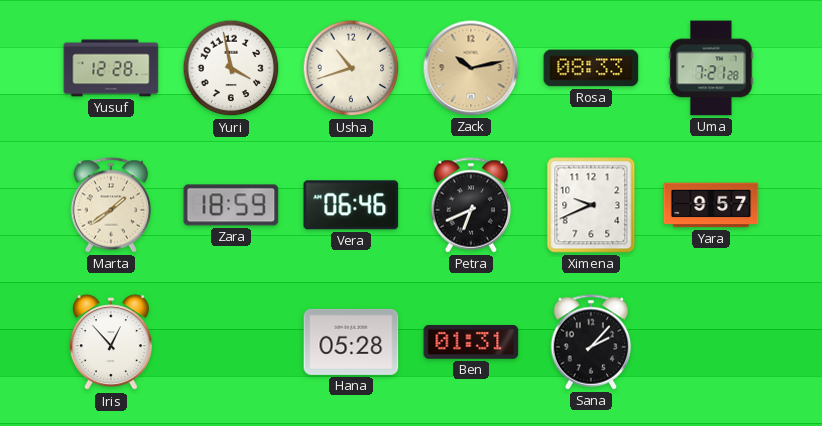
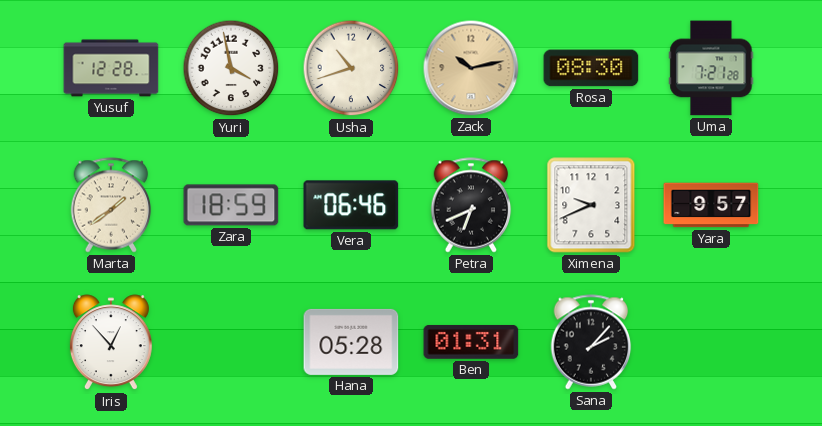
Rosa: 08:33 -> 08:30 (591, 68)
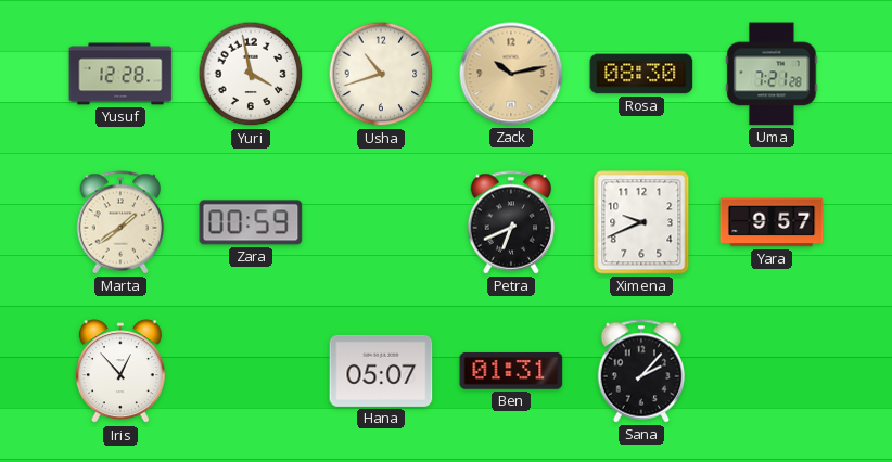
Zara: 18:59 -> 00:59 (251, 222)
Vera: 06:46 -> none (351, 205)
Hana: 05:28 -> 05:07 (381, 371)
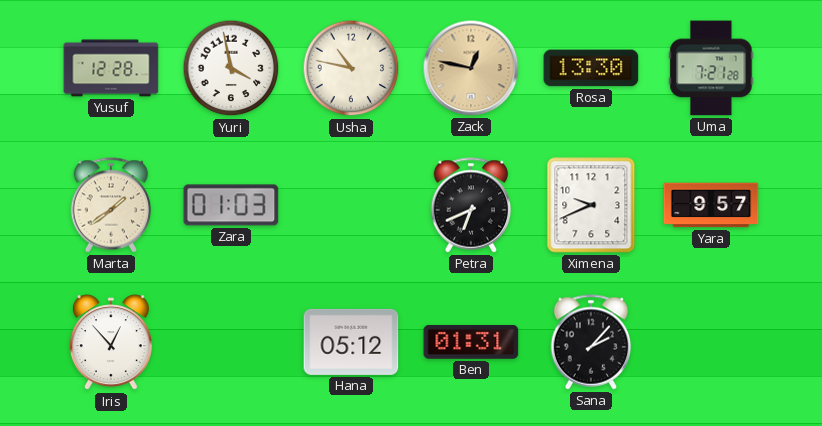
Usha: 10:42 -> 10:47 (351, 68)
Zack: 10:13 -> 12:47 (471, 68)
Rosa: 08:30 -> 13:30 (591, 68)
Zara: 00:59 -> 01:03 (231, 205)
Hana: 05:07 -> 05:12 (351, 342)
